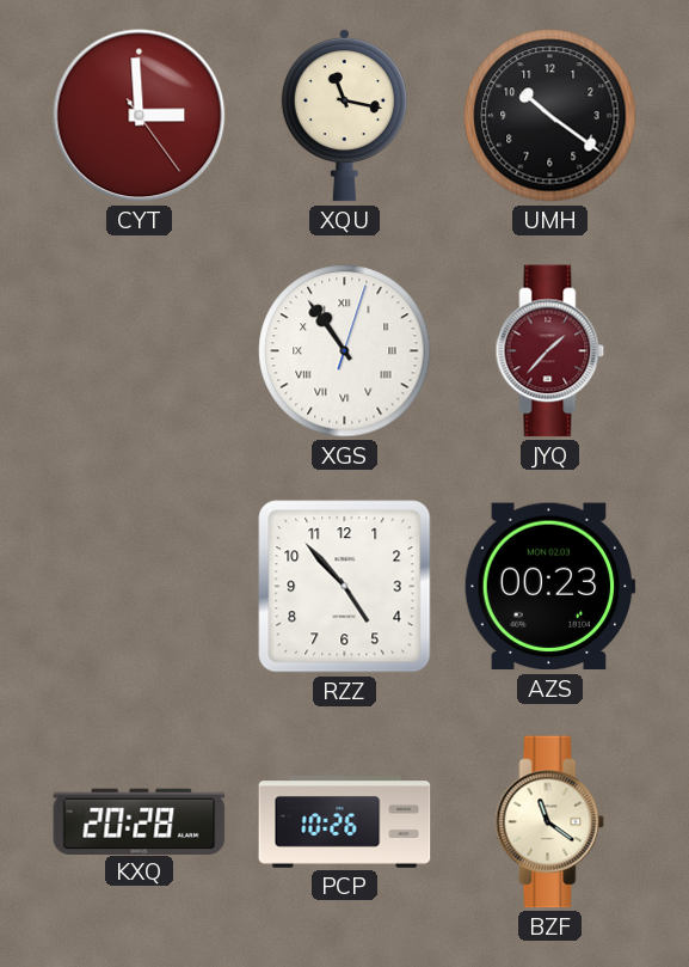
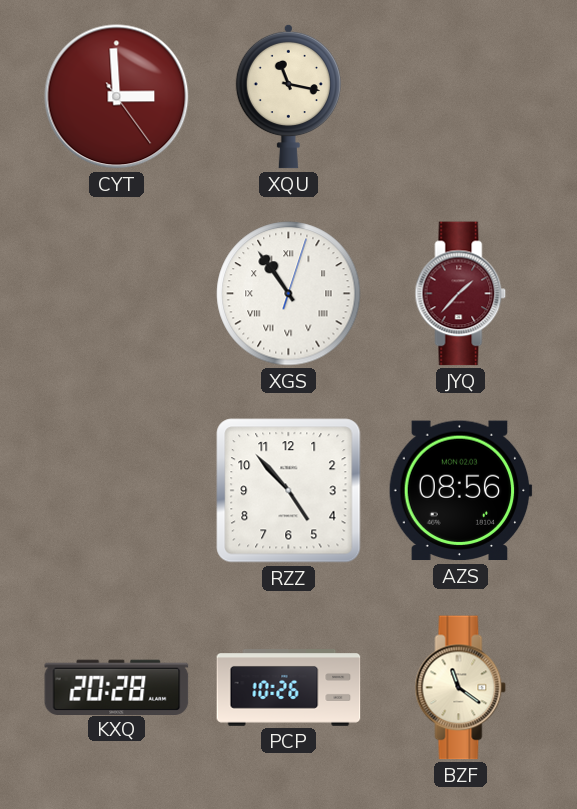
UMH: 10:21 -> none (550, 116)
AZS: 00:23 -> 08:56 (460, 491)
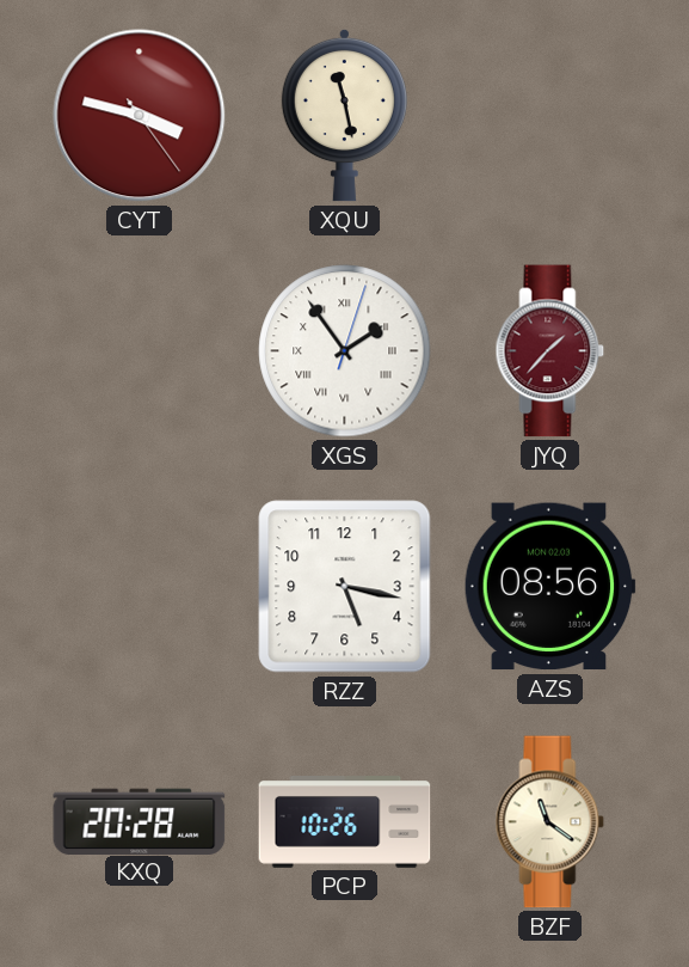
CYT: 2:59 -> 3:47 (140, 116)
XQU: 11:17 -> 11:28 (344, 115)
XGS: 10:54 -> 1:54 (345, 351)
RZZ: 4:53 -> 5:17 (345, 587)
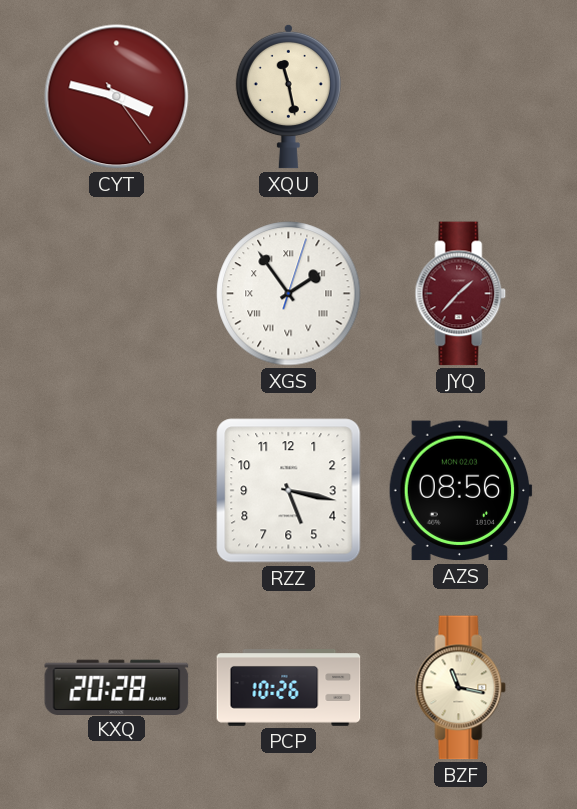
BZF: 11:21 -> 11:17 (461, 688)
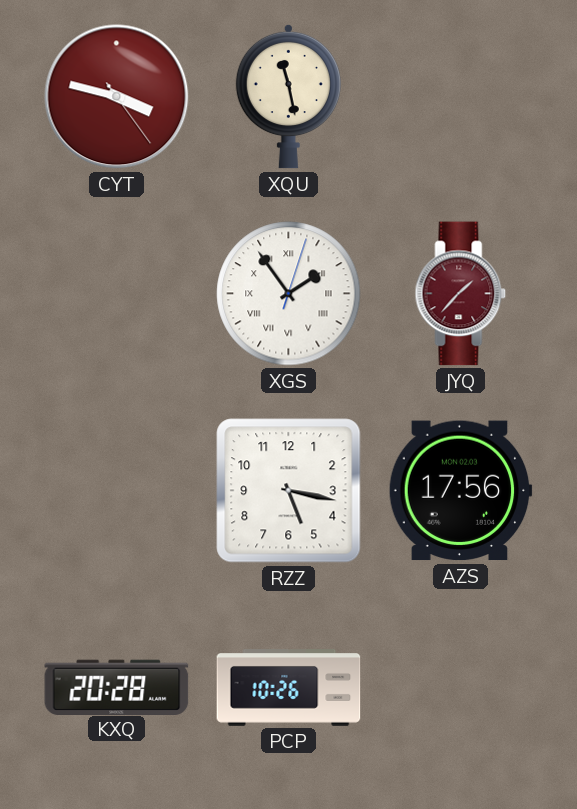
AZS: 08:56 -> 17:56 (460, 491)
BZF: 11:17 -> none (461, 688)
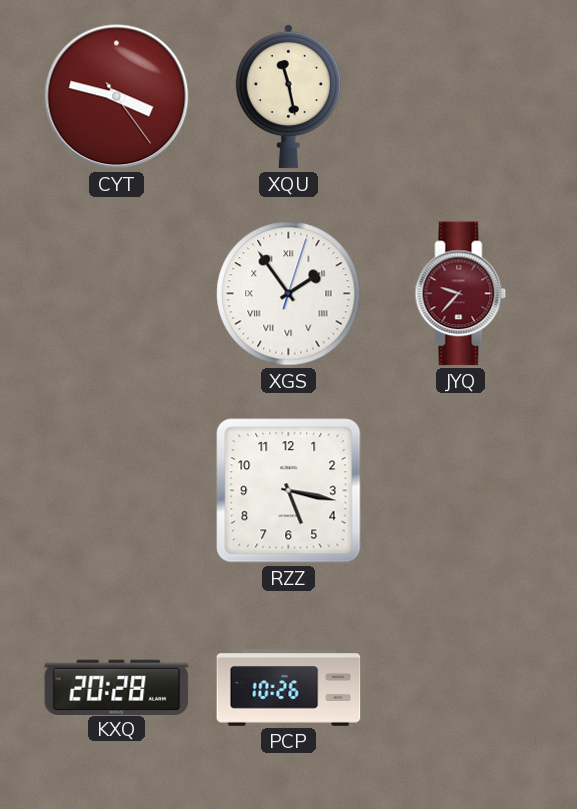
JYQ: 1:37 -> 9:37 (461, 294)
AZS: 17:56 -> none (460, 491)
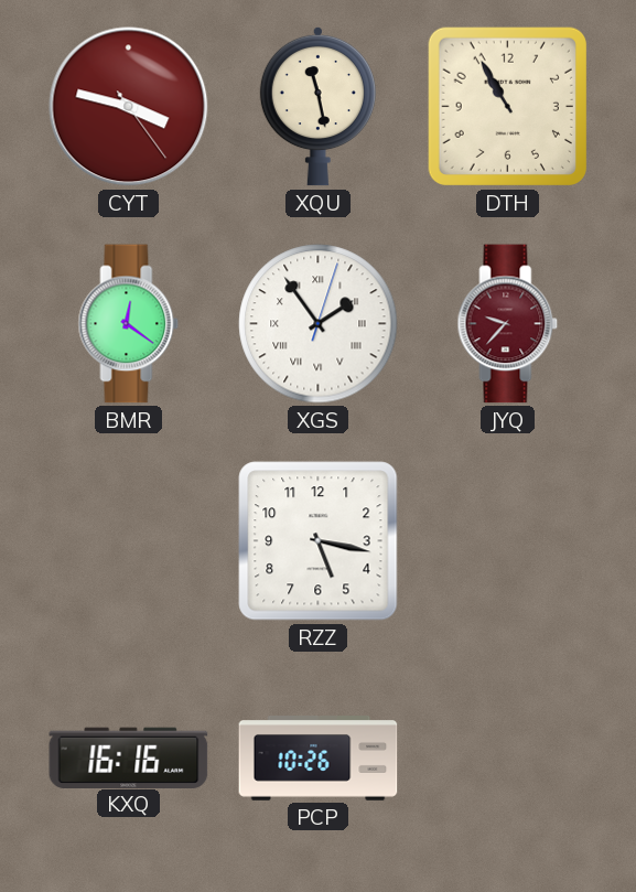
DTH: none -> 10:55 (507, 106)
BMR: none -> 12:21 (129, 324)
KXQ: 20:28 -> 16:16 (129, 757)
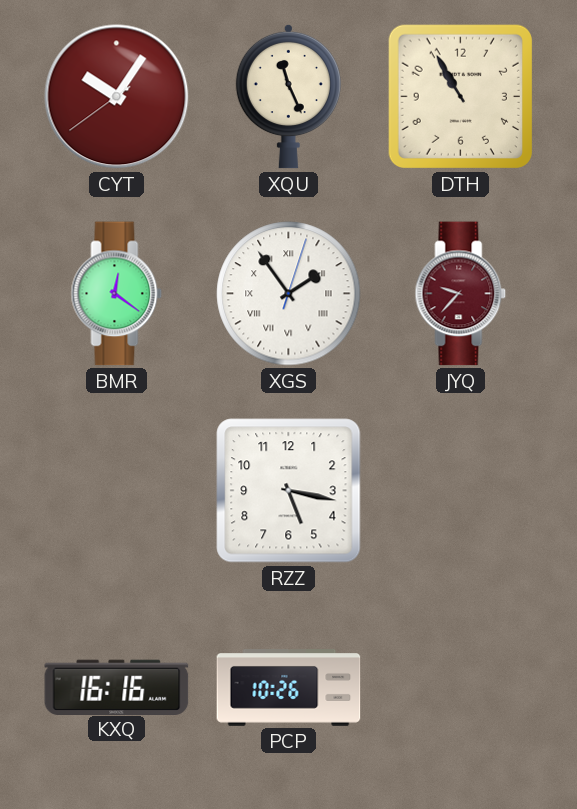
CYT: 3:47 -> 10:05 (117, 97)
XQU: 11:28 -> 11:26 (288, 96)
